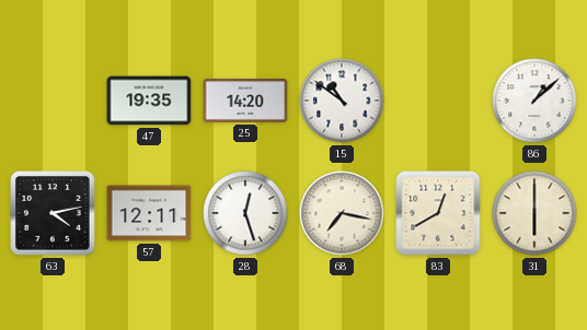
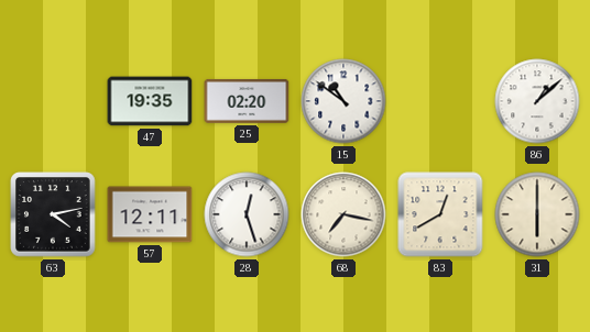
25: 14:20 -> 02:20 (247, 101)
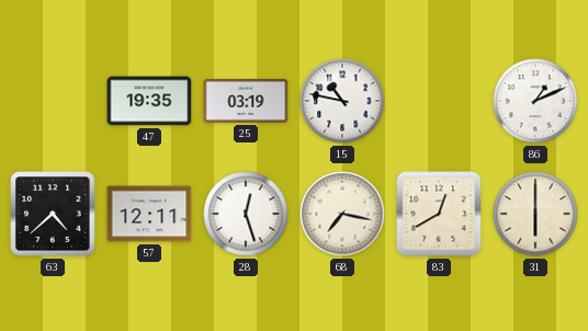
25: 02:20 -> 03:19 (246, 101)
15: 10:51 -> 10:47 (342, 101)
86: 1:08 -> 1:11 (535, 101)
63: 4:13 -> 4:38 (53, 214)
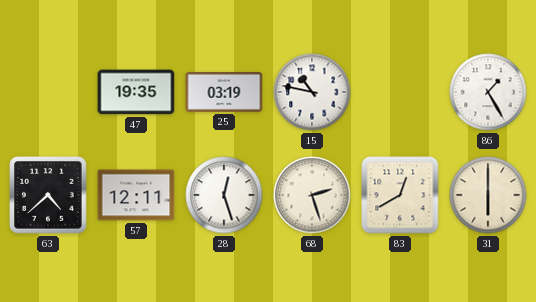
86: 1:11 -> 1:25 (488, 92)
68: 7:17 -> 2:27 (312, 195)
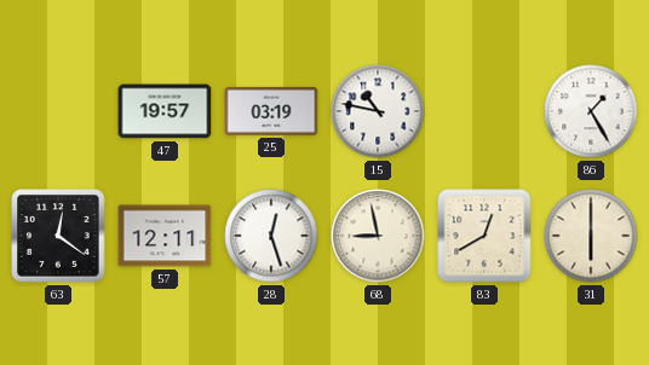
47: 19:35 -> 19:57 (165, 111)
63: 4:38 -> 12:21 (58, 236)
68: 2:27 -> 8:58 (378, 236)
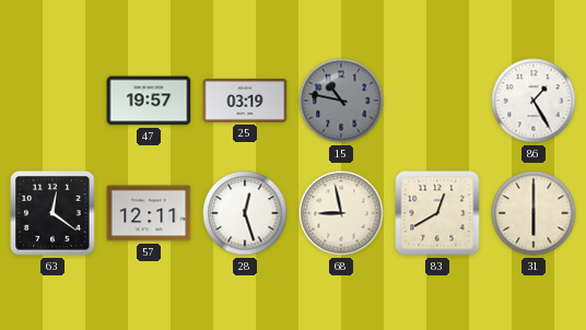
15 dial: white -> grey (341, 101)
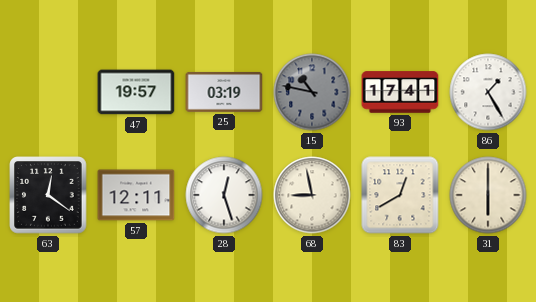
93: none -> 17:41 (400, 92)
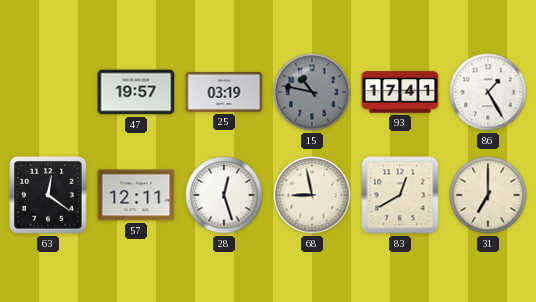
31: 6:00 -> 7:00 (488, 195)
